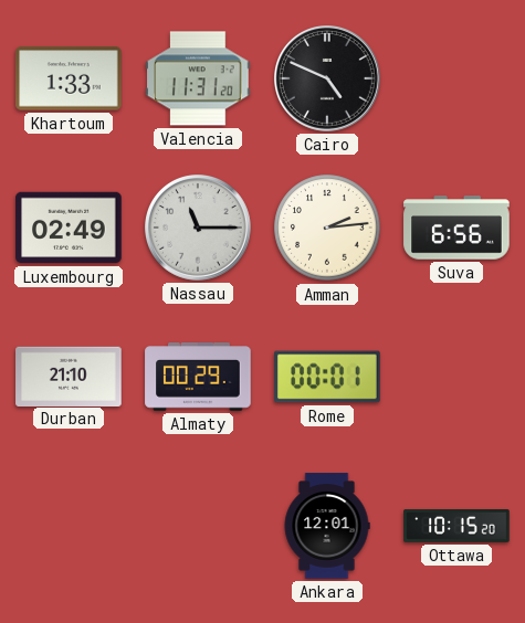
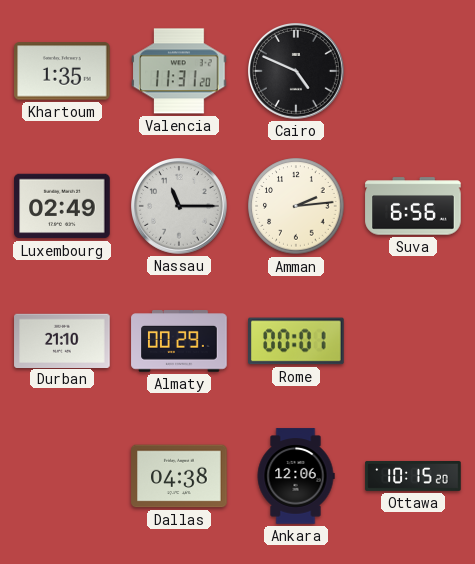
Khartoum: 1:33 -> 1:35 (62, 71)
Dallas: none -> 04:38 (179, 476)
Ankara: 12:01 -> 12:06 (296, 476)
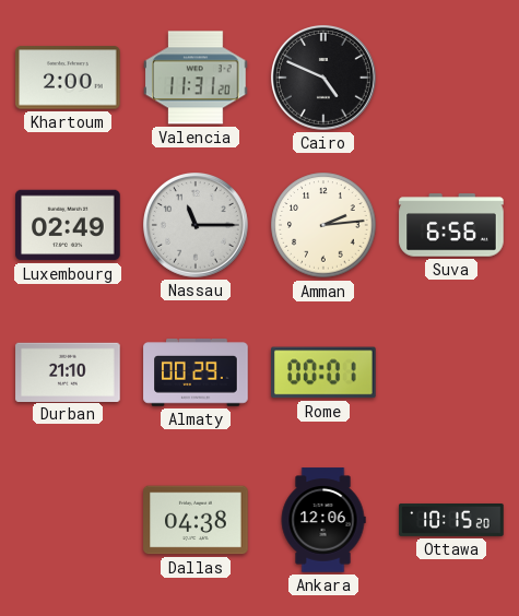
Khartoum: 1:35 -> 2:00 (68, 78)
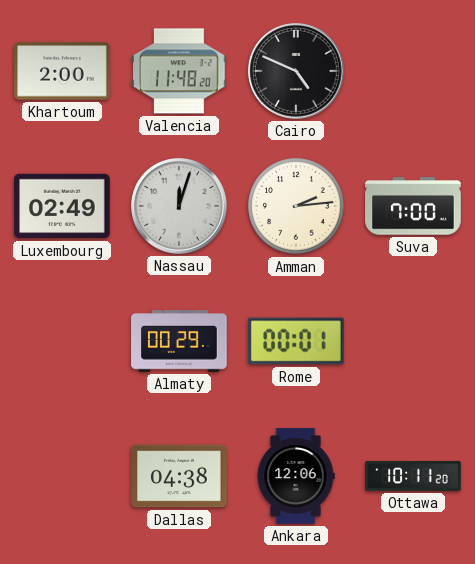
Valencia: 11:31 -> 11:48 (179, 71)
Nassau: 11:15 -> 12:03 (180, 207)
Suva: 6:56 -> 7:00 (413, 206)
Durban: 21:10 -> none (68, 371)
Ottawa: 10:15 -> 10:11 (413, 476)
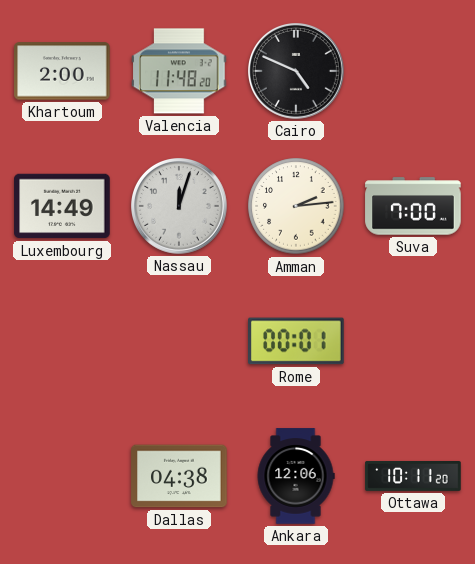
Luxembourg: 02:49 -> 14:49 (62, 206)
Almaty: 00:29 -> none (179, 341)
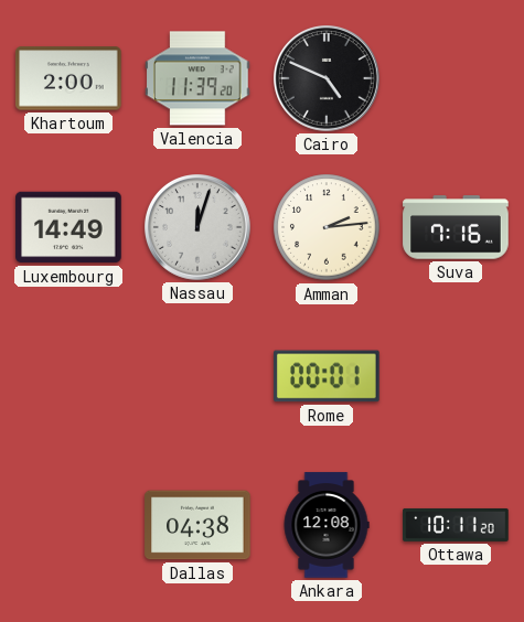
Valencia: 11:48 -> 11:39 (197, 78)
Suva: 7:00 -> 7:16 (456, 227)
Ankara: 12:06 -> 12:08 (327, 525)
